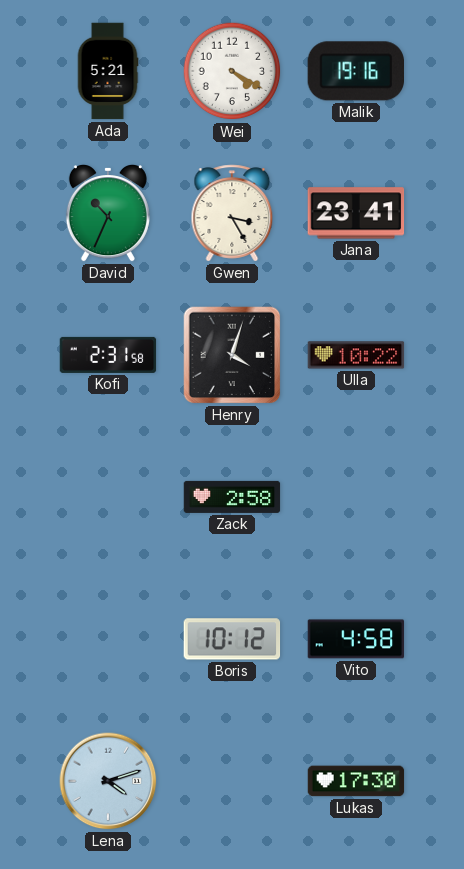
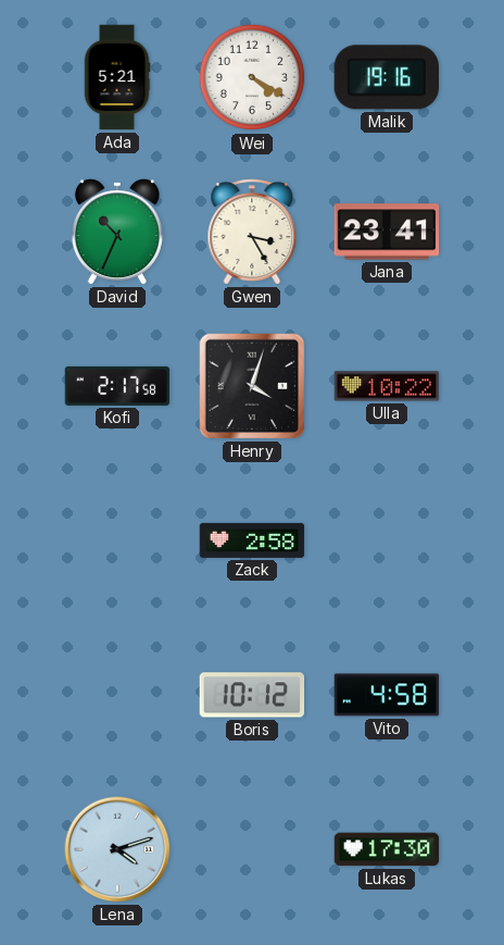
Kofi: 2:31 -> 2:17 (117, 386)
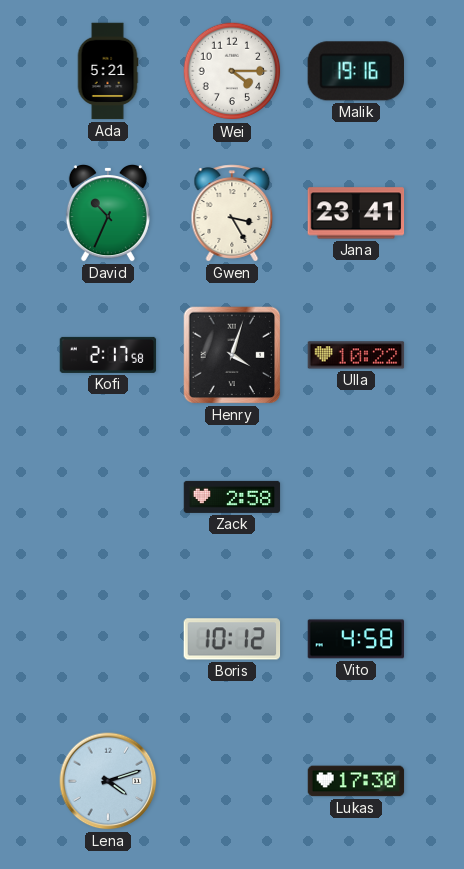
Wei: 4:20 -> 4:15 (232, 71)
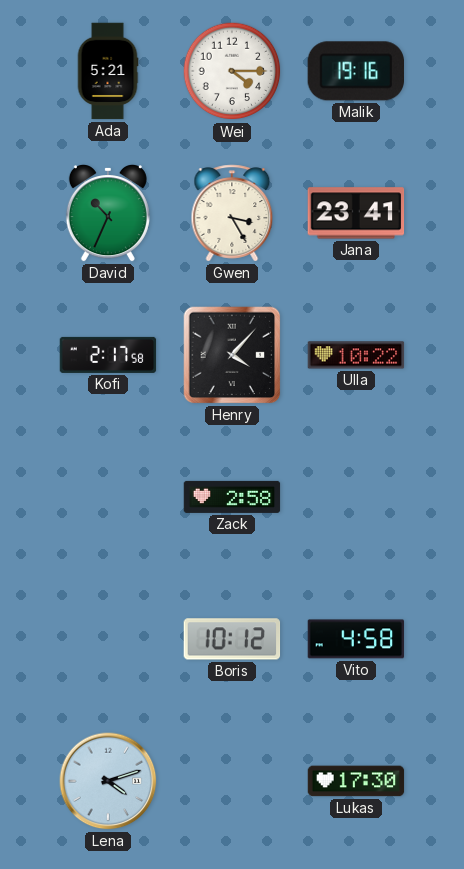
Henry: 4:03 -> 4:07 (232, 355)
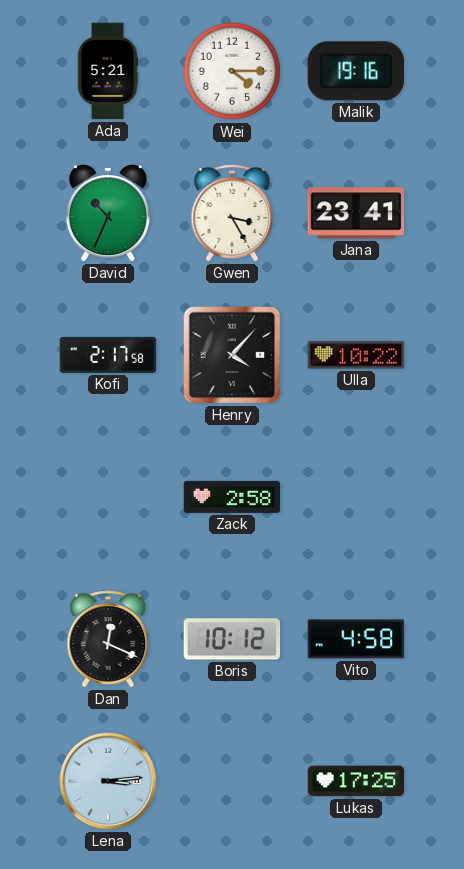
Dan: none -> 12:19 (108, 639)
Lena: 4:12 -> 3:14 (108, 781)
Lukas: 17:30 -> 17:25 (356, 781)
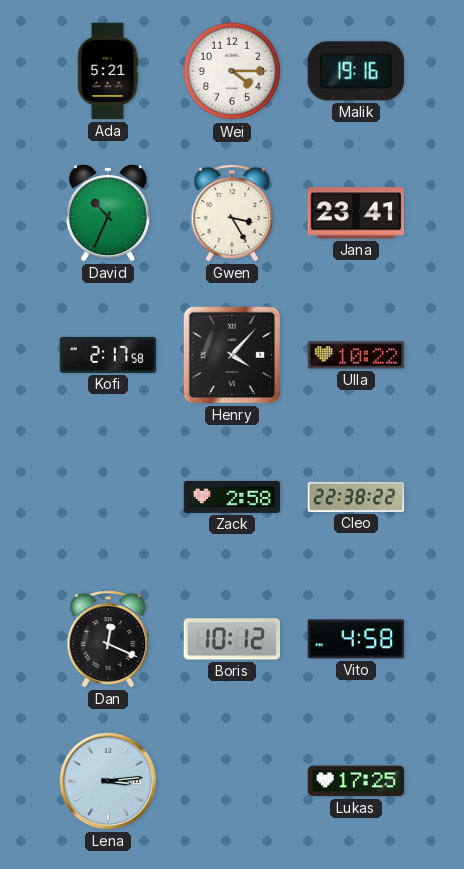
Cleo: none -> 22:38 (356, 497)
